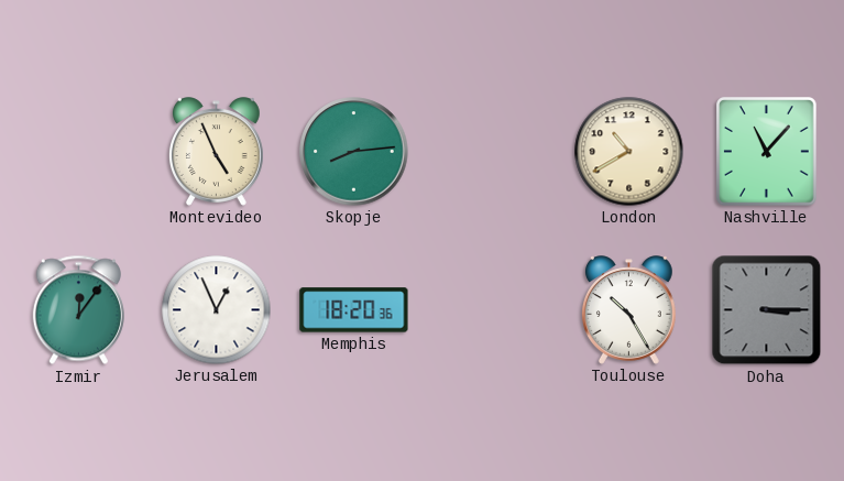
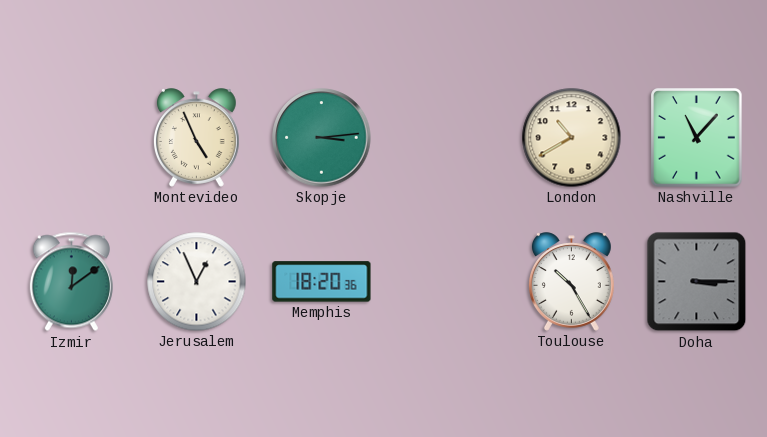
Skopje: 8:14 -> 3:14 (322, 138)
Izmir: 12:06 -> 12:09 (71, 282)
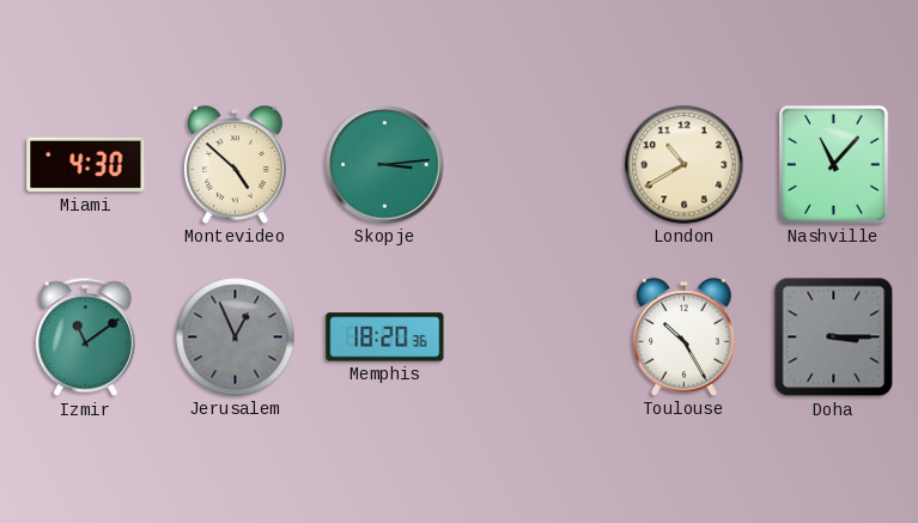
Miami: none -> 4:30 (86, 165)
Montevideo: 4:56 -> 4:52 (235, 165)
Izmir: 12:09 -> 11:09 (85, 337)
Jerusalem dial: white -> grey (236, 337)
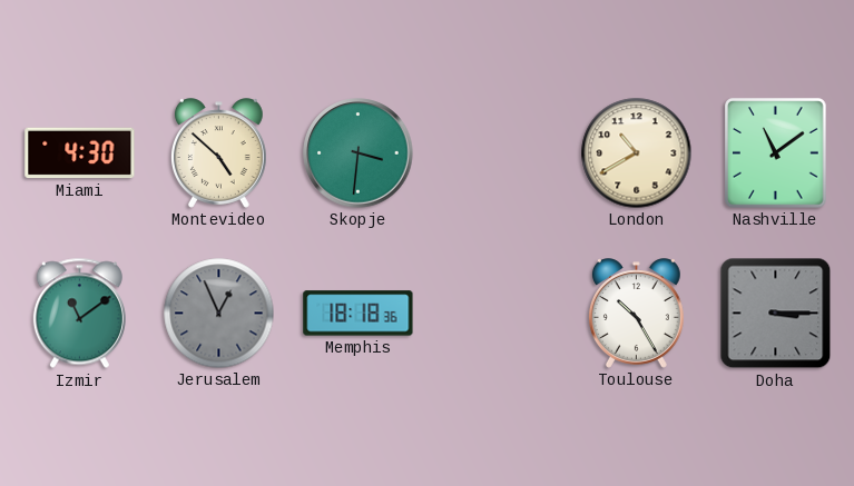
Skopje: 3:14 -> 3:31 (359, 153)
Nashville: 11:07 -> 11:09 (776, 153)
Memphis: 18:20 -> 18:18 (359, 314)
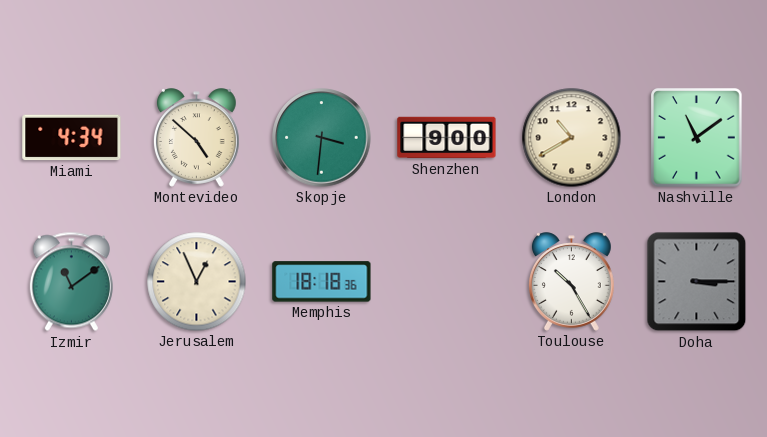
Miami: 4:30 -> 4:34 (72, 138)
Shenzhen: none -> 9:00 (447, 138)
Jerusalem dial: grey -> cream (197, 282)
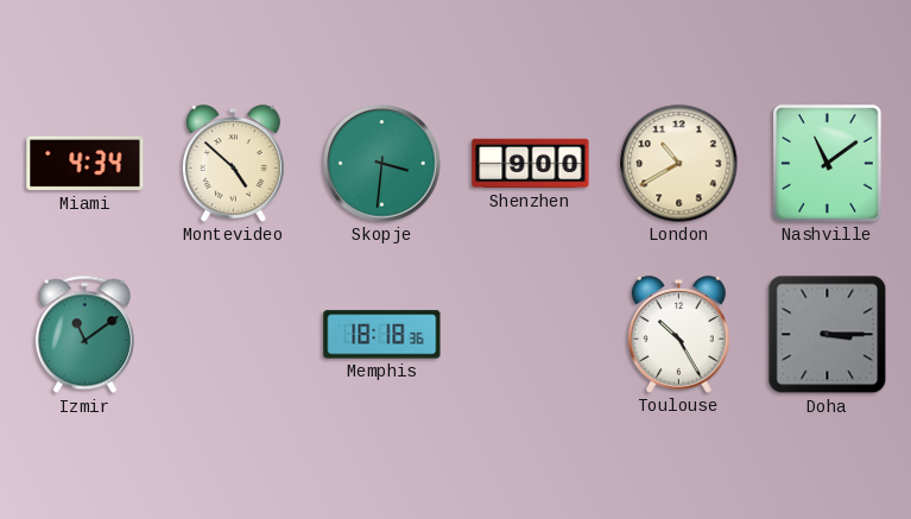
Jerusalem: 12:56 -> none (197, 282)
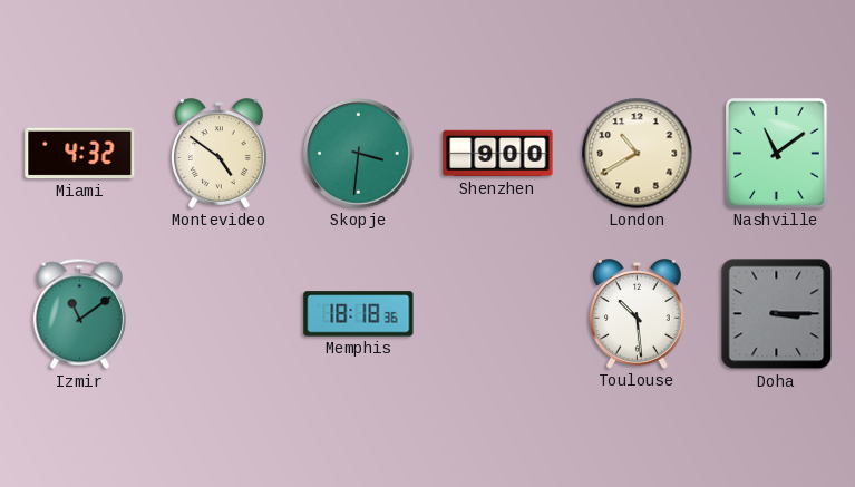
Miami: 4:34 -> 4:32 (80, 154)
Montevideo: 4:52 -> 4:51 (218, 154)
Toulouse: 10:25 -> 10:29 (637, 314)
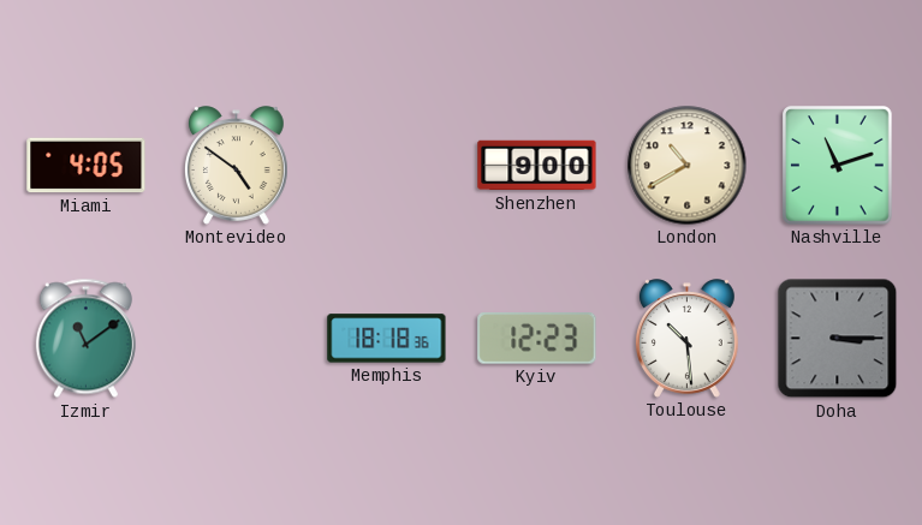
Miami: 4:32 -> 4:05 (87, 166)
Skopje: 3:31 -> none (359, 154)
Nashville: 11:09 -> 11:12 (838, 166)
Kyiv: none -> 12:23 (537, 339)
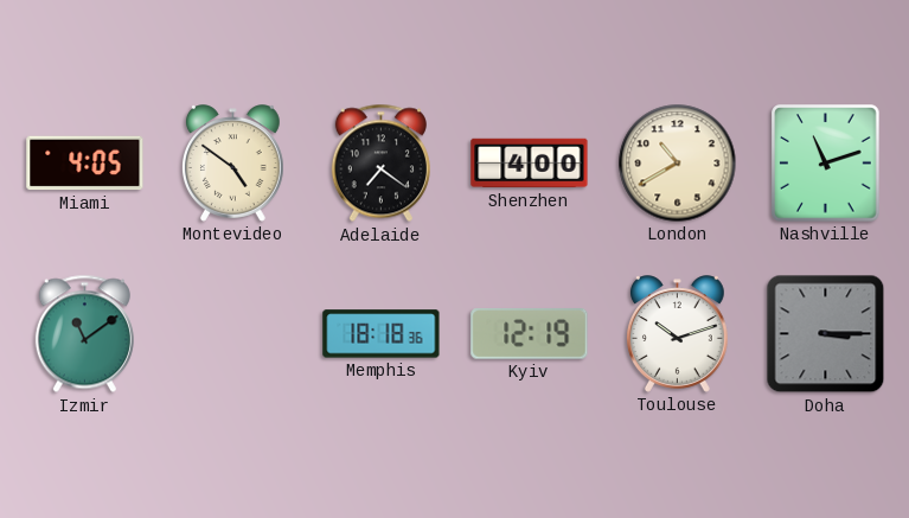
Adelaide: none -> 7:21 (380, 164)
Shenzhen: 9:00 -> 4:00 (530, 164)
Kyiv: 12:23 -> 12:19 (530, 334)
Toulouse: 10:29 -> 10:12 (677, 334)
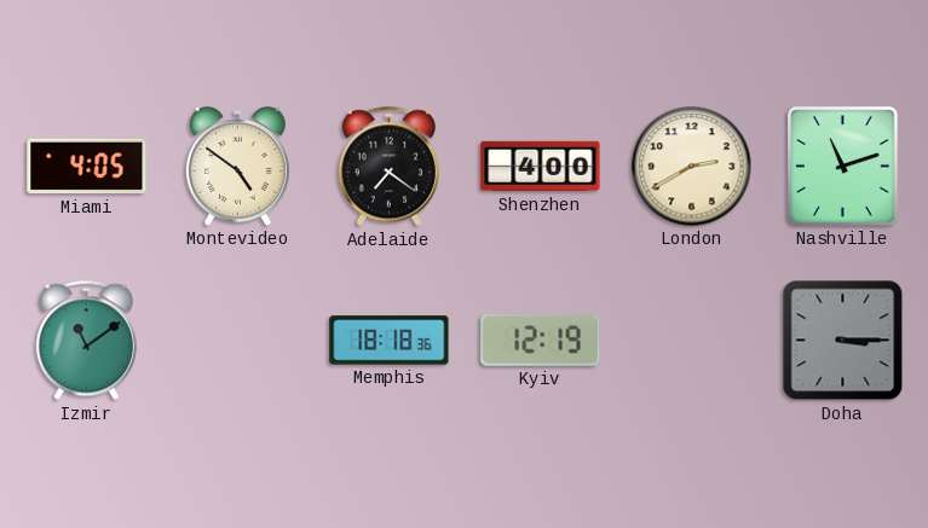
London: 10:40 -> 2:40 (692, 167)
Toulouse: 10:12 -> none (677, 334)
